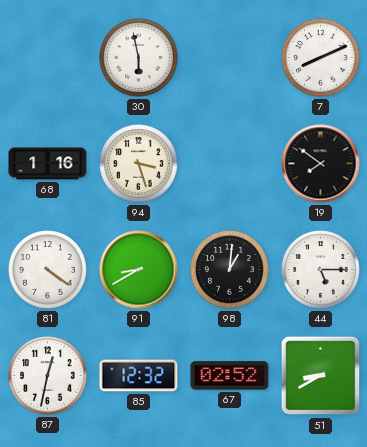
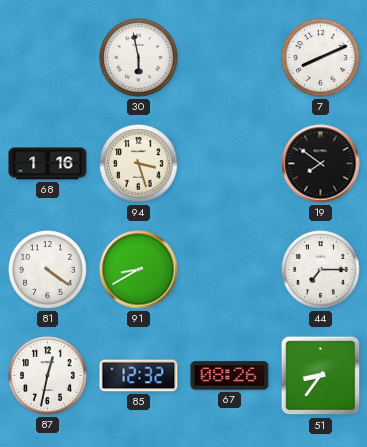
98: 1:01 -> none (230, 270)
44: 5:15 -> 7:15 (321, 270)
67: 02:52 -> 08:26 (230, 376)
51: 8:40 -> 8:36 (321, 376)
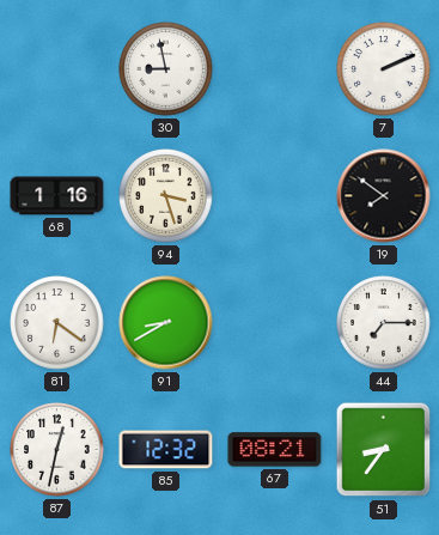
30: 5:58 -> 8:58 (166, 69)
7: 8:11 -> 2:11 (384, 69)
81: 4:21 -> 6:21 (57, 323)
67: 08:26 -> 08:21 (275, 450)
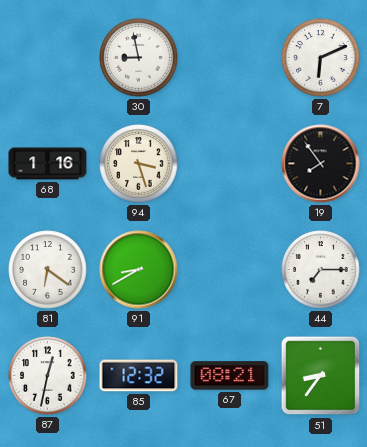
7: 2:11 -> 6:11 (321, 58)
19: 7:51 -> 7:54 (321, 164)
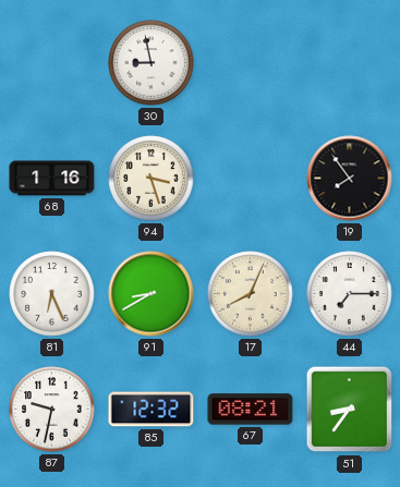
7: 6:11 -> none (321, 58)
81: 6:21 -> 6:26 (52, 294)
17: none -> 8:04 (251, 294)
87: 12:32 -> 9:32 (52, 410)
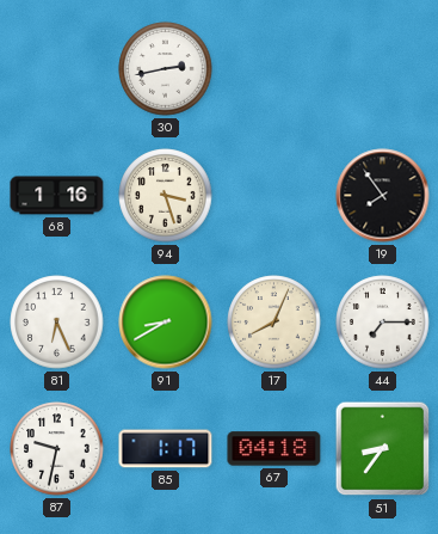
30: 8:58 -> 2:43 (166, 69)
85: 12:32 -> 1:17 (166, 449)
67: 08:21 -> 04:18 (274, 449)
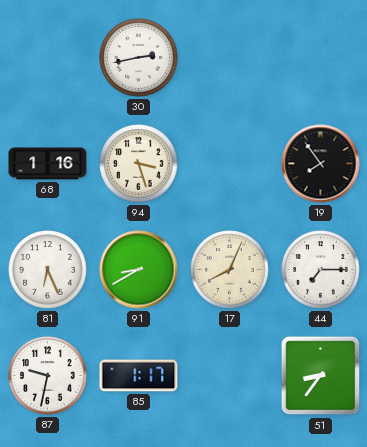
67: 04:18 -> none (274, 449)
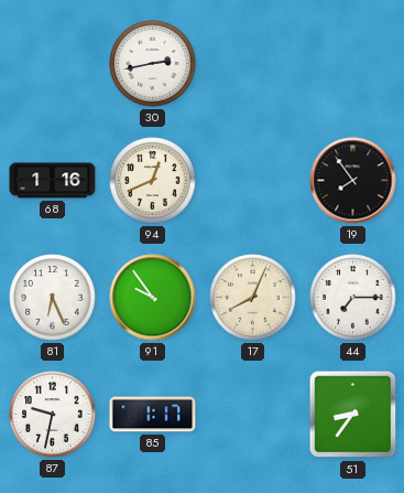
94: 3:27 -> 12:41 (153, 181)
91: 8:40 -> 9:54 (153, 298)
